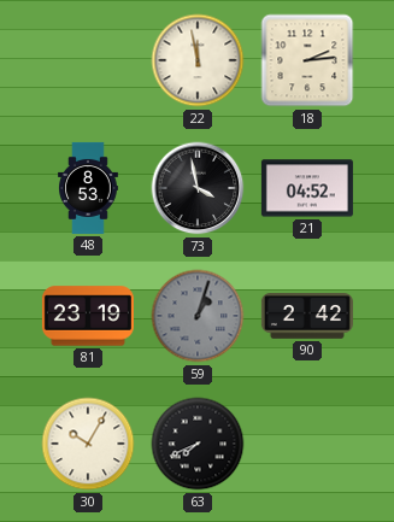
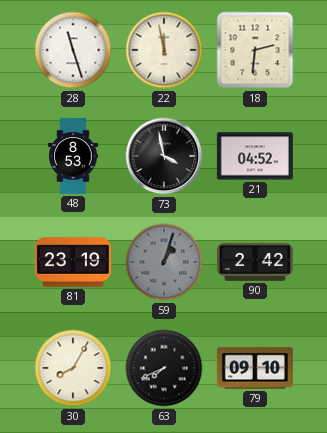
28: none -> 11:27 (73, 50)
18: 2:14 -> 2:31 (255, 50)
30: 10:05 -> 8:05 (73, 368)
79: none -> 09:10 (255, 368)
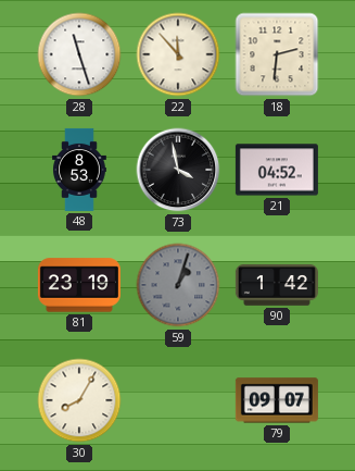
22: 11:58 -> 11:53 (178, 54)
90: 2:42 -> 1:42 (277, 285)
63: 7:41 -> none (164, 368)
79: 09:10 -> 09:07 (277, 400)
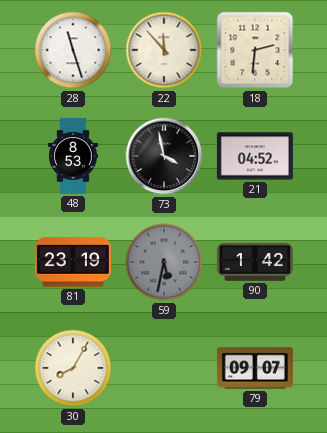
59: 1:03 -> 5:32 (164, 262)
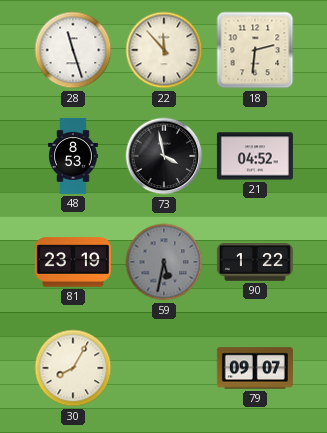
90: 1:42 -> 1:22 (255, 262)
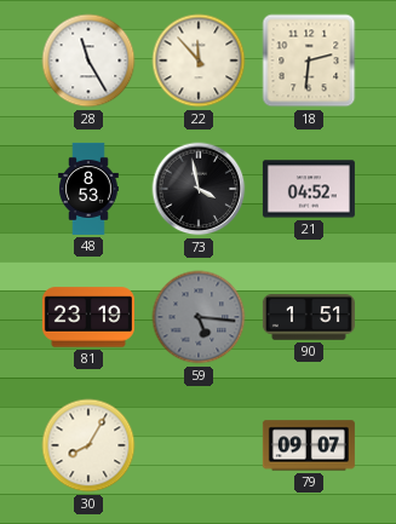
28: 11:27 -> 11:25 (88, 61)
59: 5:32 -> 5:16 (199, 317)
90: 1:22 -> 1:51 (309, 317)
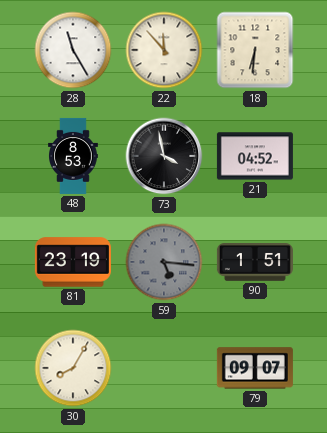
18: 2:31 -> 6:31 (255, 50)
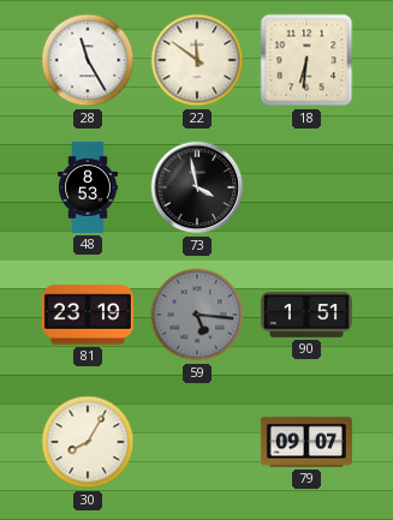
22: 11:53 -> 11:51 (197, 60)
21: 04:52 -> none (255, 156)
